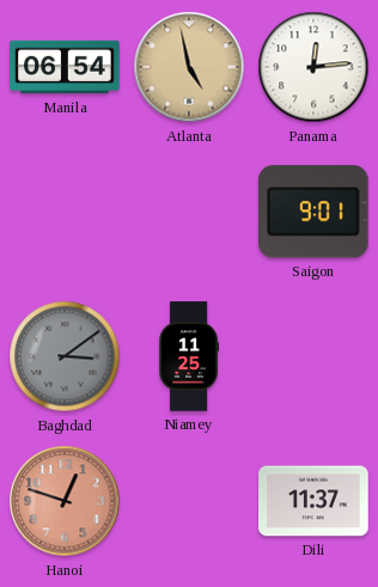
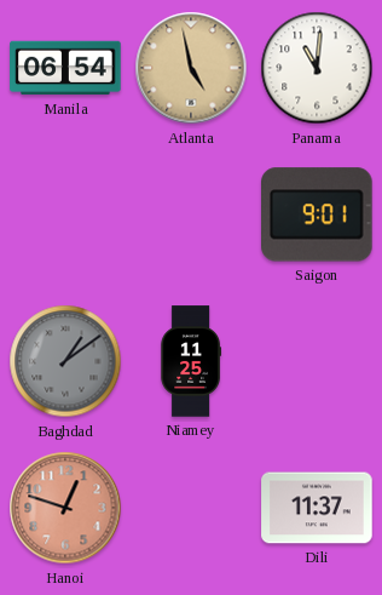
Panama: 12:14 -> 11:01 (317, 68)
Baghdad: 3:09 -> 1:09 (65, 361)
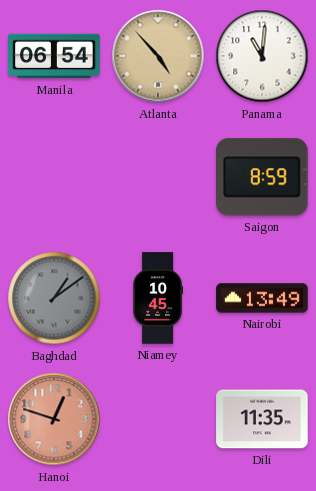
Atlanta: 4:58 -> 4:53 (158, 56)
Saigon: 9:01 -> 8:59 (263, 177)
Niamey: 11:25 -> 10:45 (157, 298)
Nairobi: none -> 13:49 (262, 298)
Dili: 11:37 -> 11:35 (262, 419)
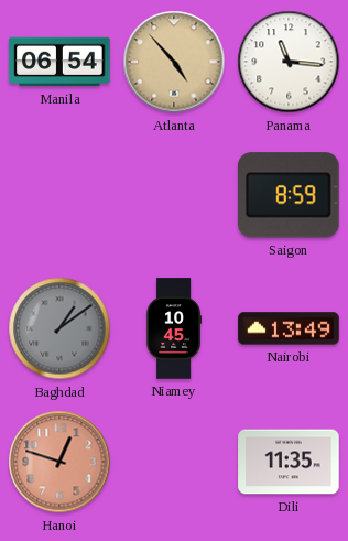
Panama: 11:01 -> 11:16 (289, 62)
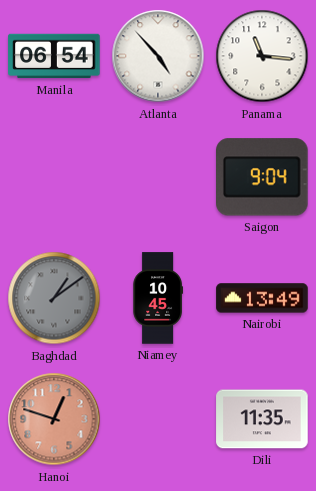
Atlanta dial: champagne -> white (158, 56)
Saigon: 8:59 -> 9:04 (263, 177)
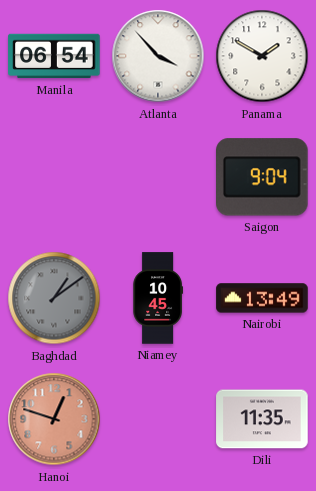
Atlanta: 4:53 -> 3:53 (158, 56)
Panama: 11:16 -> 1:50 (262, 56)
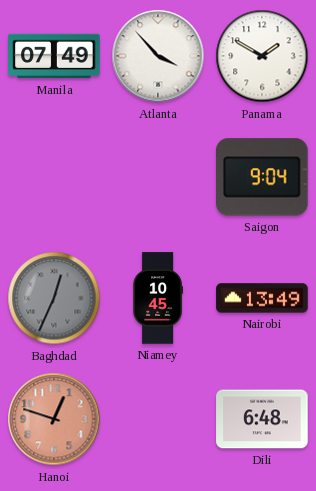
Manila: 06:54 -> 07:49 (54, 56)
Baghdad: 1:09 -> 12:34 (54, 298)
Dili: 11:35 -> 6:48 (262, 419)
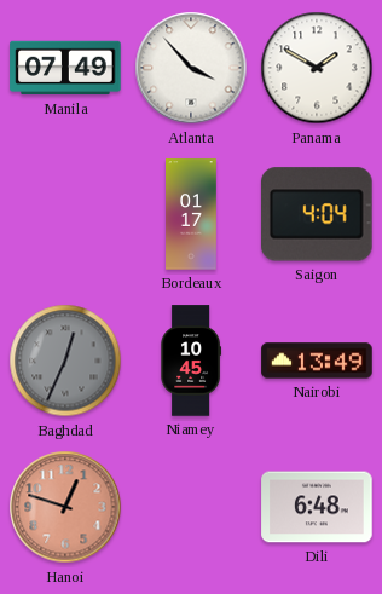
Bordeaux: none -> 01:17 (192, 214)
Saigon: 9:04 -> 4:04 (318, 214)
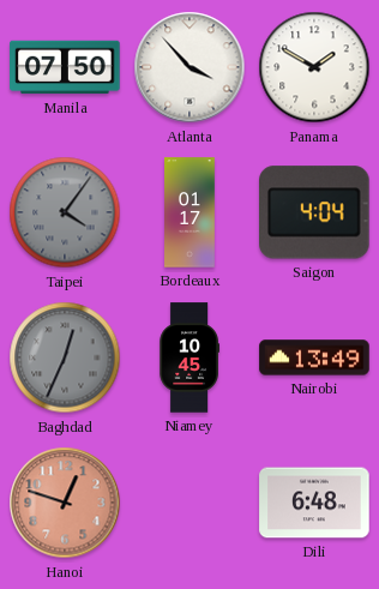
Manila: 07:49 -> 07:50 (65, 67)
Taipei: none -> 4:06 (65, 212)
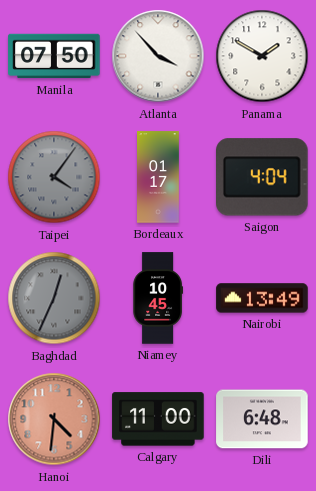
Hanoi: 12:48 -> 4:31 (54, 419)
Calgary: none -> 11:00 (158, 419)
